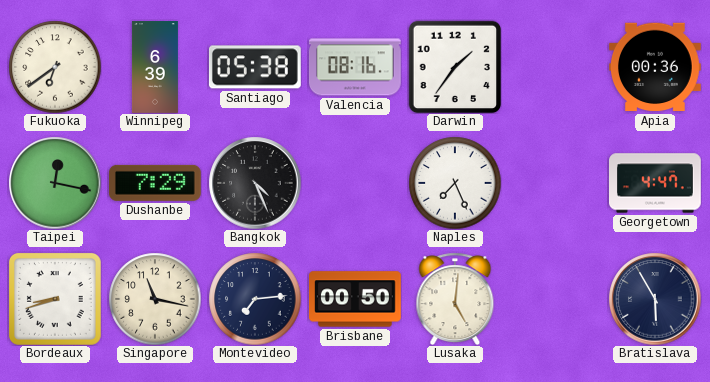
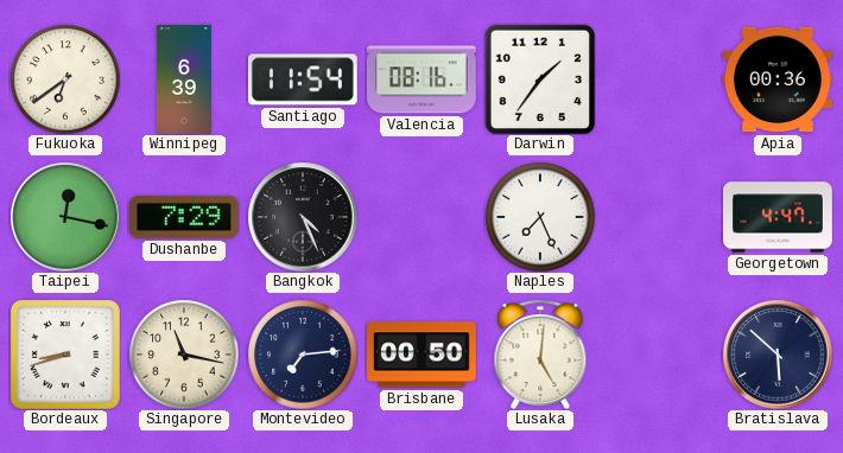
Santiago: 05:38 -> 11:54 (303, 79)
Bratislava: 5:55 -> 5:52 (778, 355)
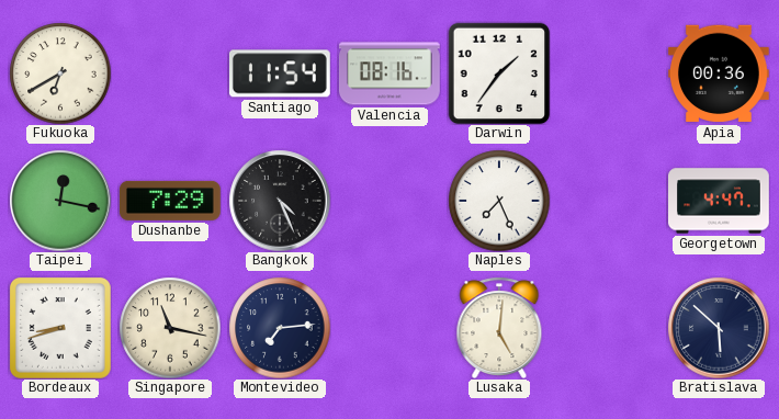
Fukuoka: 6:39 -> 6:40 (60, 73)
Winnipeg: 6:39 -> none (184, 79)
Brisbane: 00:50 -> none (423, 355)
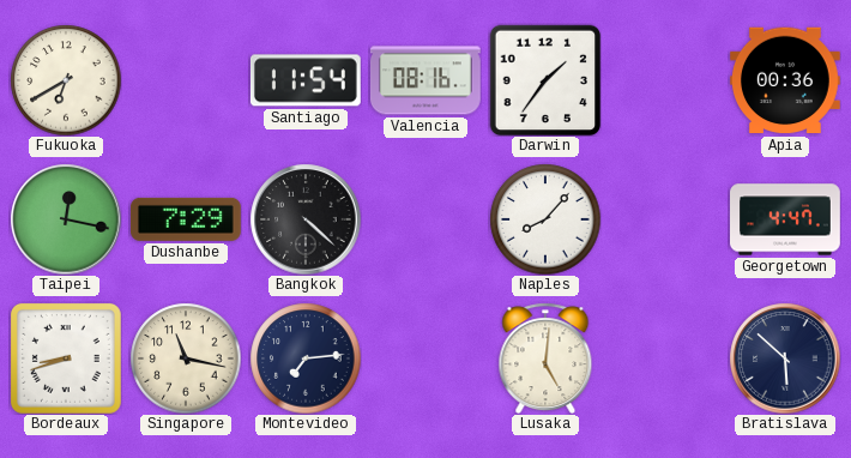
Bangkok: 4:26 -> 4:22 (306, 219)
Naples: 7:26 -> 8:07 (545, 219)
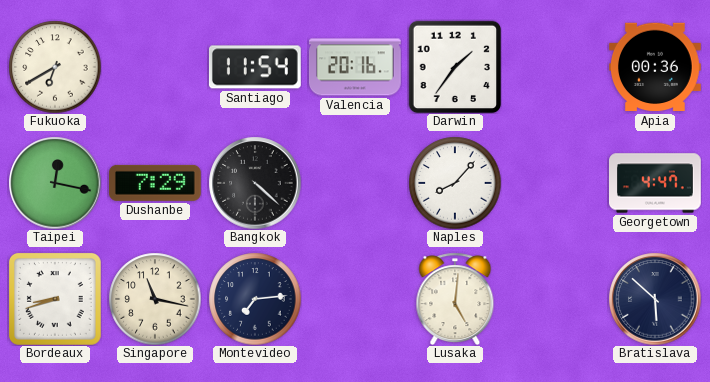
Valencia: 08:16 -> 20:16 (356, 67)
